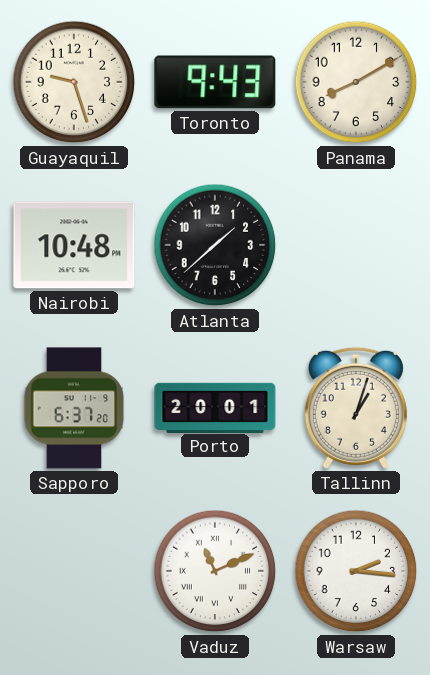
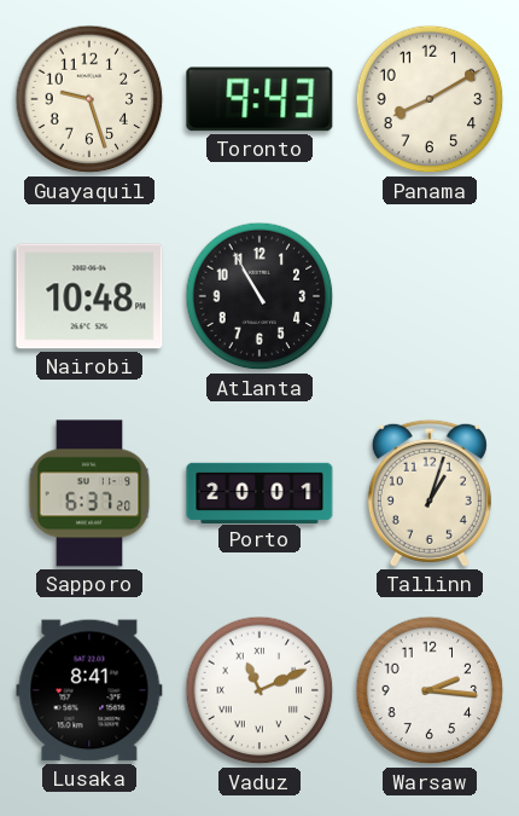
Atlanta: 1:38 -> 10:55 (259, 296)
Lusaka: none -> 8:41 (89, 690)
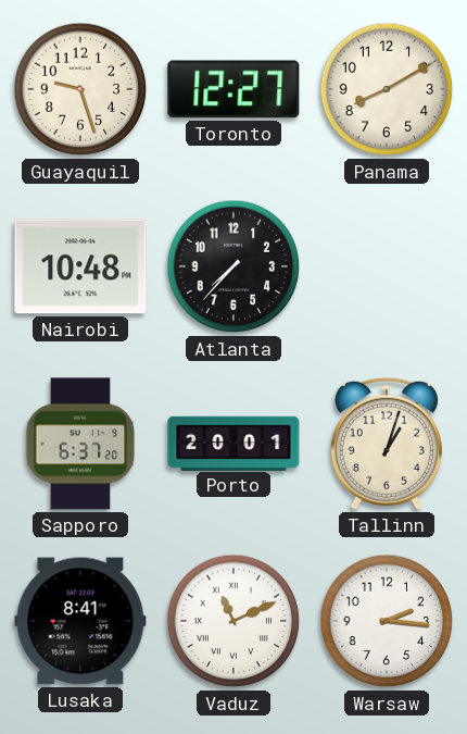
Toronto: 9:43 -> 12:27 (233, 89)
Atlanta: 10:55 -> 7:37 (233, 266)
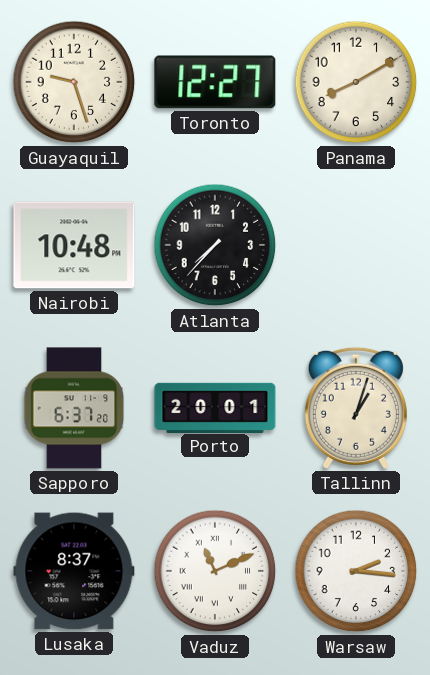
Lusaka: 8:41 -> 8:37 (74, 571)
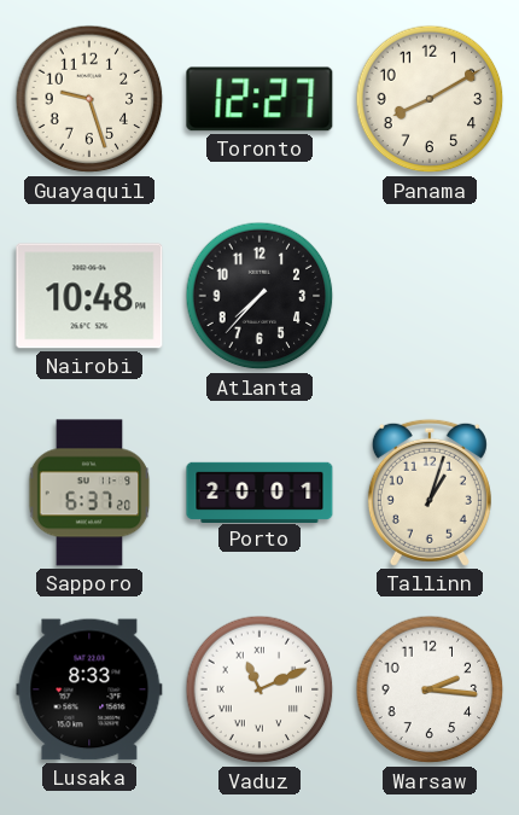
Lusaka: 8:37 -> 8:33 (89, 689)
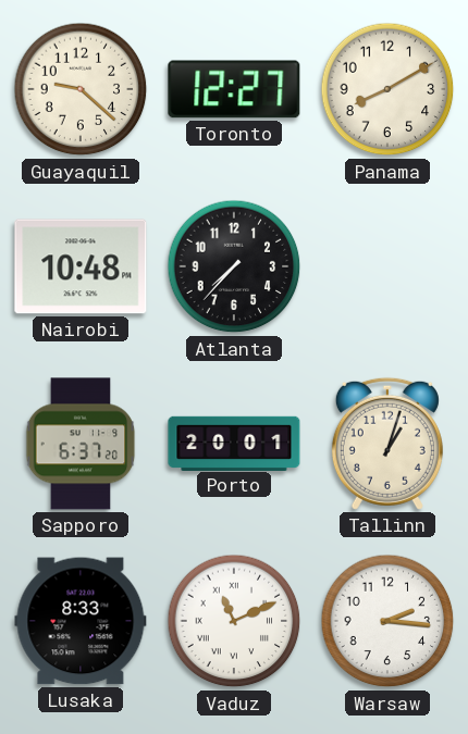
Guayaquil: 9:27 -> 9:22 (81, 89)
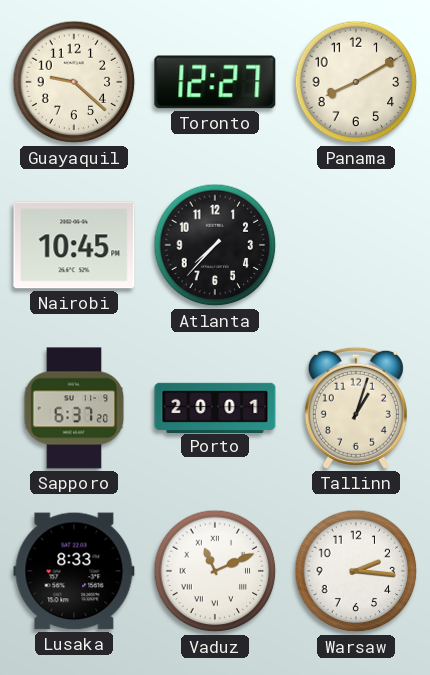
Nairobi: 10:48 -> 10:45 (74, 245)
